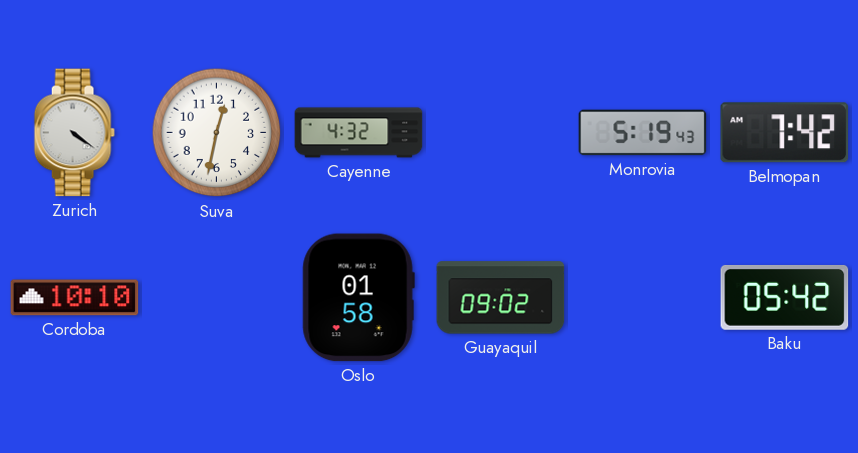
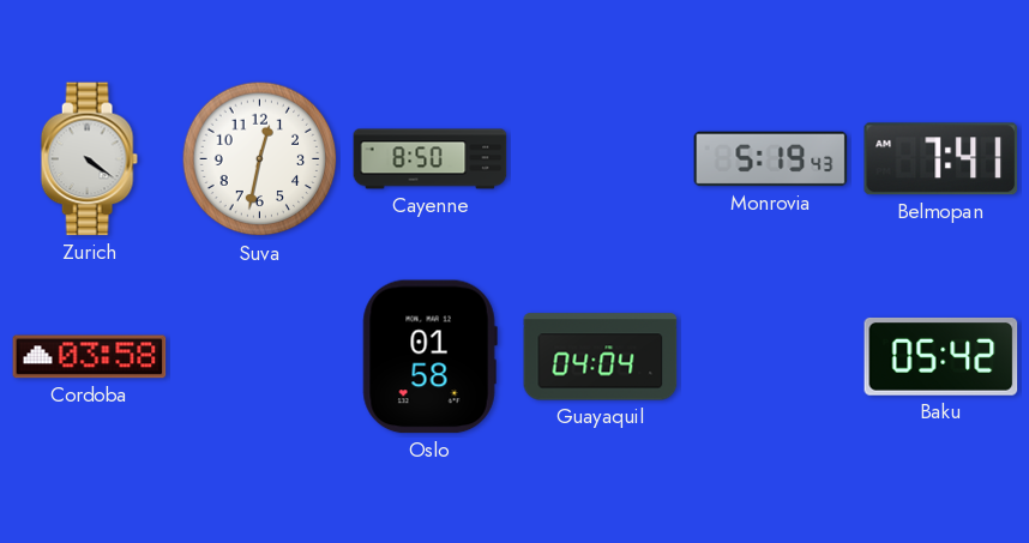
Cayenne: 4:32 -> 8:50 (431, 159)
Belmopan: 7:42 -> 7:41 (940, 159)
Cordoba: 10:10 -> 03:58 (90, 357)
Guayaquil: 09:02 -> 04:04 (601, 357)
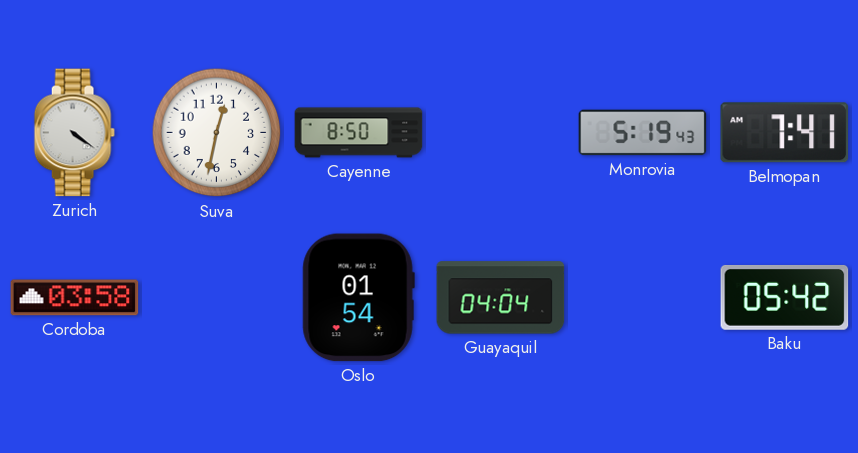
Oslo: 01:58 -> 01:54 (358, 298)
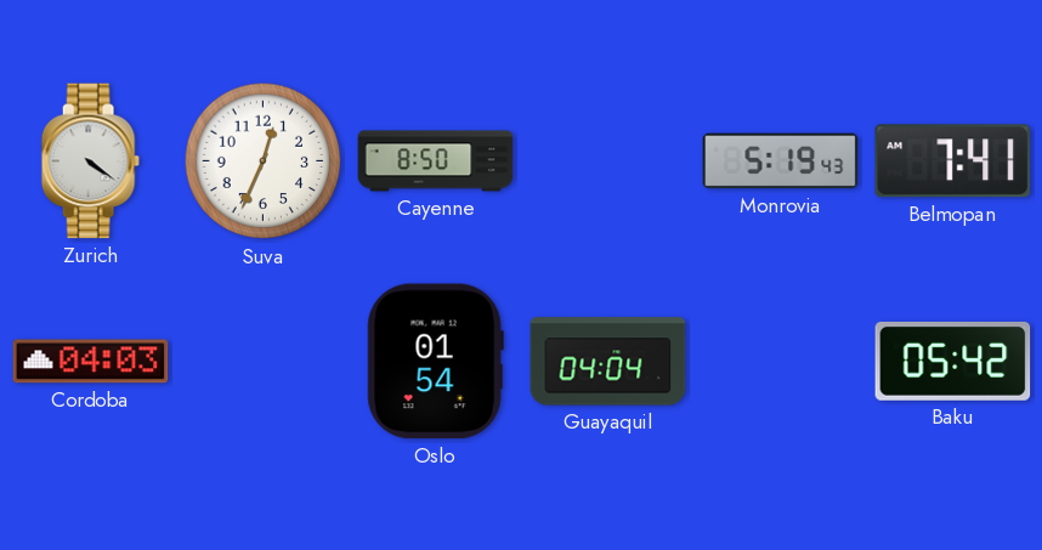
Suva: 12:32 -> 12:34 (264, 161)
Cordoba: 03:58 -> 04:03 (91, 362)
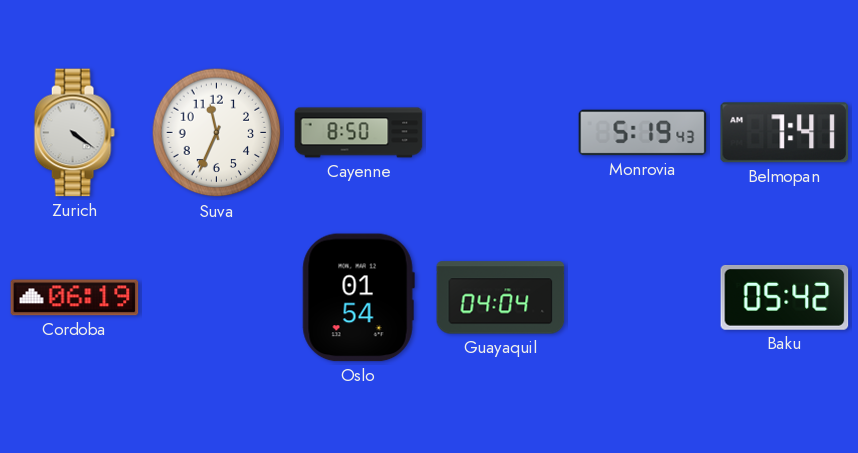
Suva: 12:34 -> 11:34 (217, 133)
Cordoba: 04:03 -> 06:19 (75, 298)
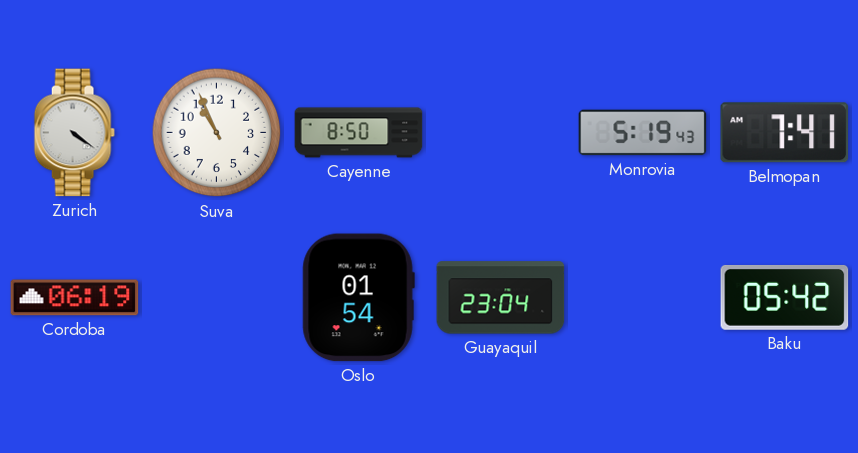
Suva: 11:34 -> 10:56 (217, 133)
Guayaquil: 04:04 -> 23:04 (501, 298)
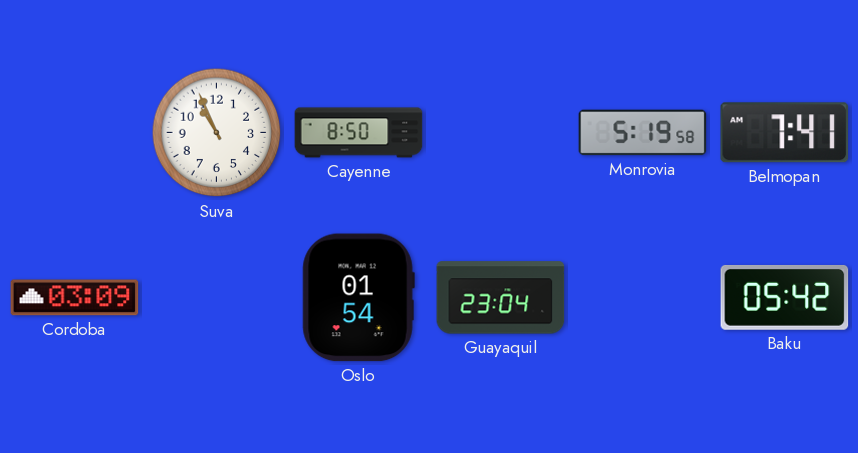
Zurich: 4:21 -> none (74, 133)
Monrovia: 5:19:43 -> 5:19:58 (643, 133)
Cordoba: 06:19 -> 03:09 (75, 298)
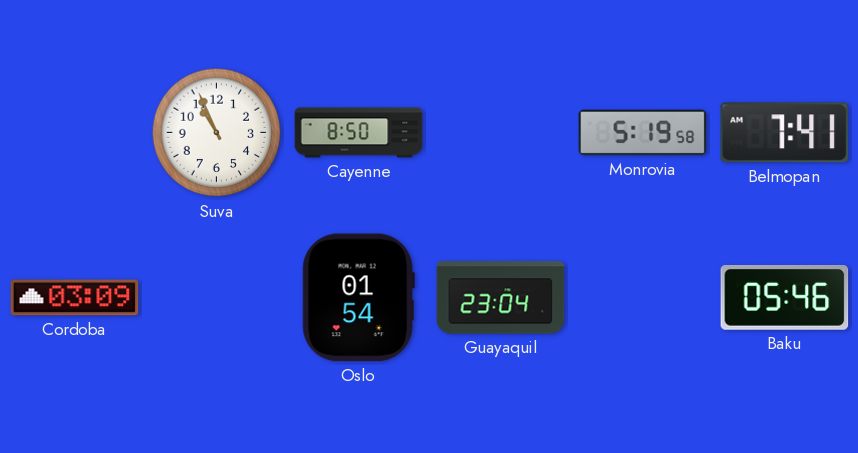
Baku: 05:42 -> 05:46 (785, 297)
